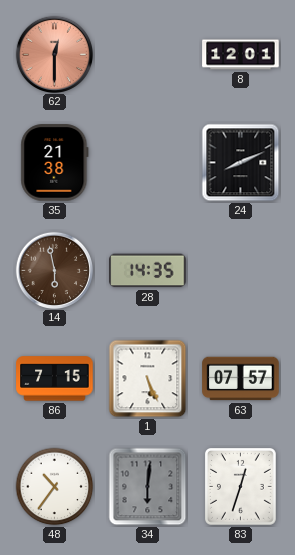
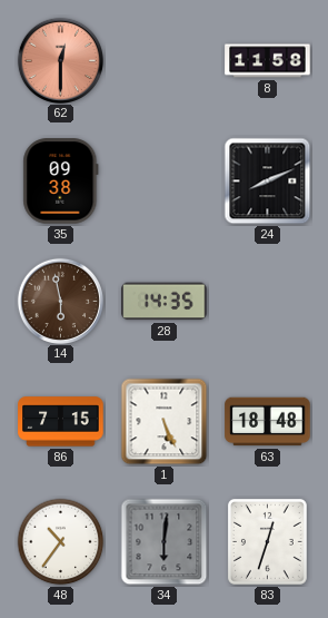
8: 12:01 -> 11:58 (268, 61)
35: 21:38 -> 09:38 (61, 182)
63: 07:57 -> 18:48 (268, 422)
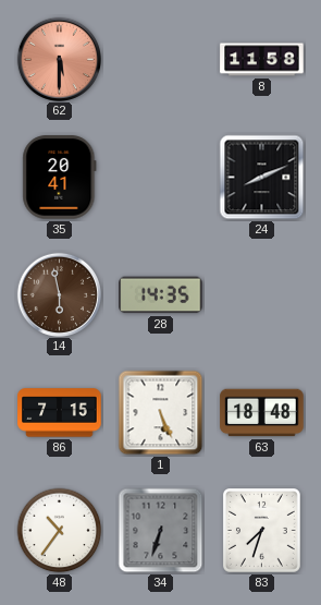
62: 12:30 -> 5:30 (59, 59)
35: 09:38 -> 20:41 (60, 178)
34: 6:01 -> 6:33 (161, 531)
83: 12:33 -> 7:33 (261, 531)
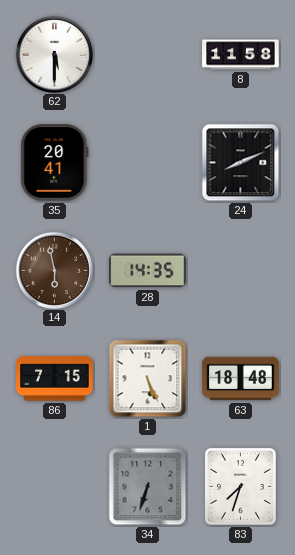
62 dial: salmon -> white (54, 54)
48: 10:36 -> none (60, 531)
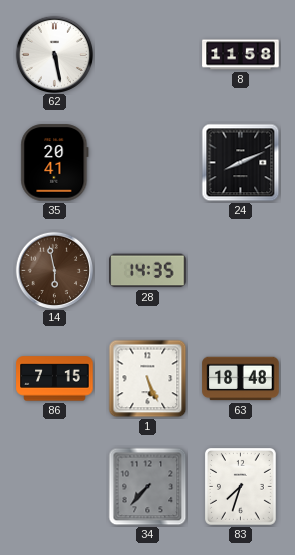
62: 5:30 -> 5:28 (54, 54)
34: 6:33 -> 7:37 (148, 487)
